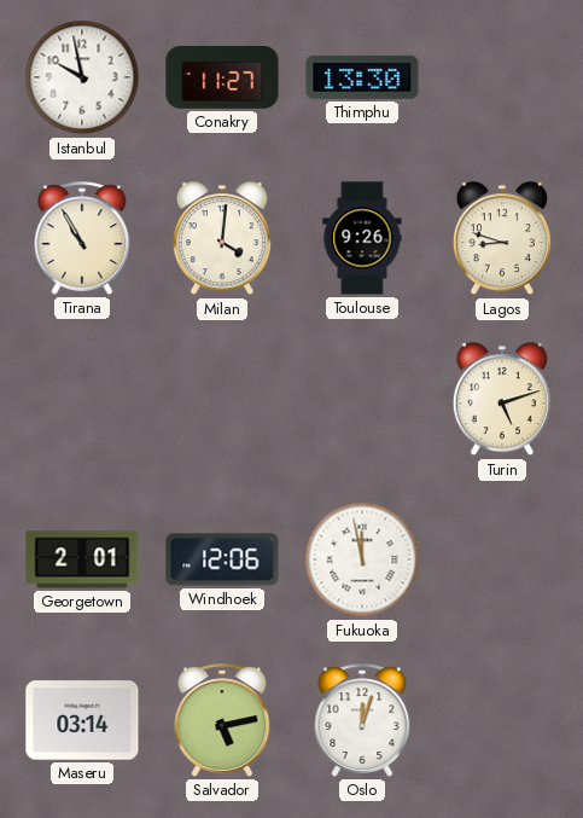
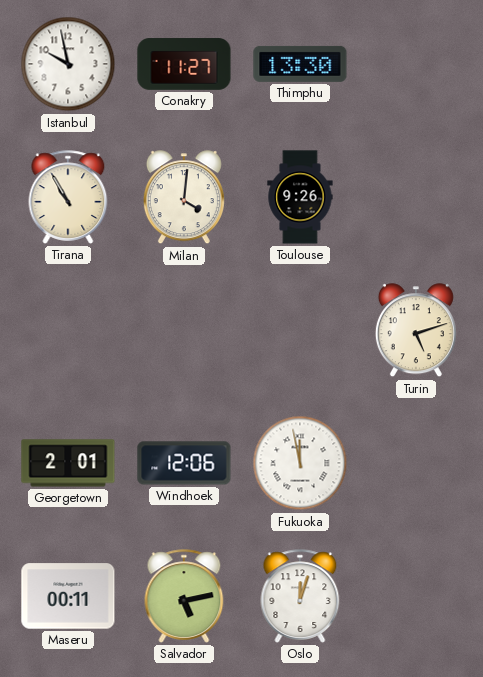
Lagos: 8:48 -> none (502, 239)
Maseru: 03:14 -> 00:11 (68, 596)
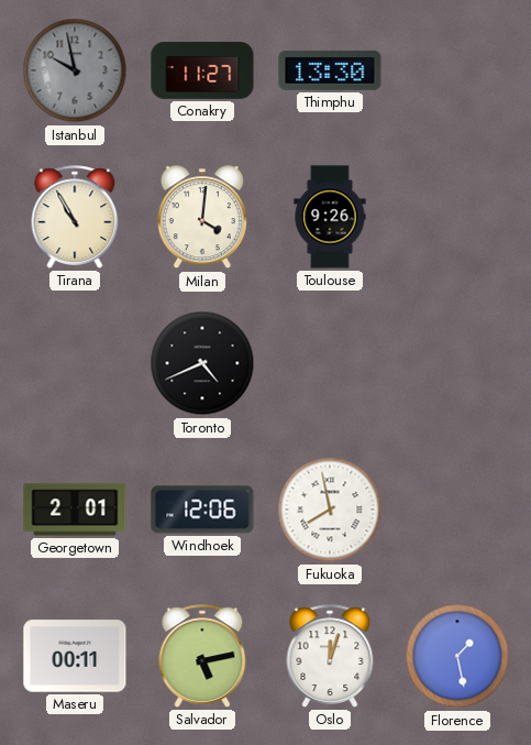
Istanbul dial: white -> grey (75, 70)
Toronto: none -> 4:41 (202, 363)
Turin: 5:12 -> none (416, 331)
Fukuoka: 11:58 -> 7:58 (330, 510)
Florence: none -> 1:28 (457, 656)
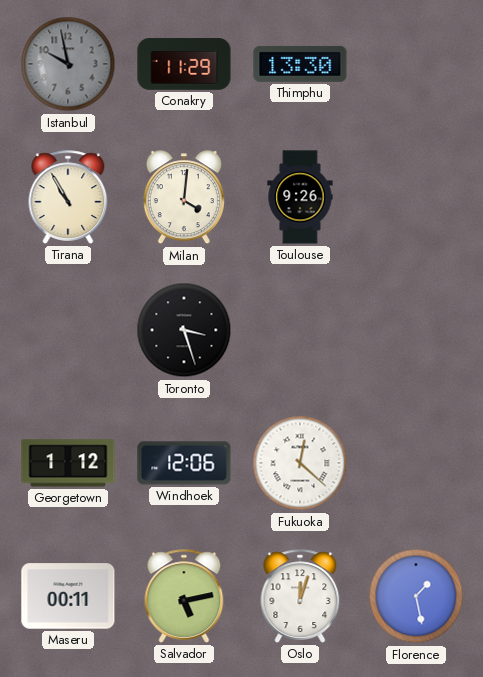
Conakry: 11:27 -> 11:29 (184, 64)
Toronto: 4:41 -> 3:27 (184, 330)
Georgetown: 2:01 -> 1:12 (68, 463)
Fukuoka: 7:58 -> 12:22 (300, 463)
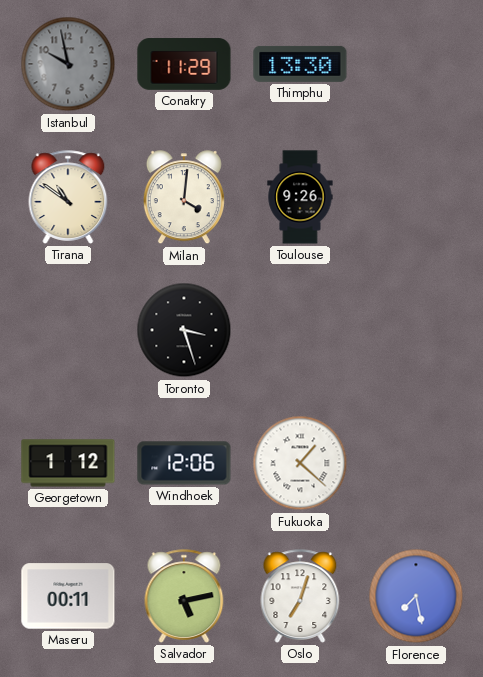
Tirana: 10:55 -> 10:51 (68, 197)
Fukuoka: 12:22 -> 1:22 (300, 463)
Oslo: 12:03 -> 7:03 (300, 596)
Florence: 1:28 -> 7:28 (416, 596)
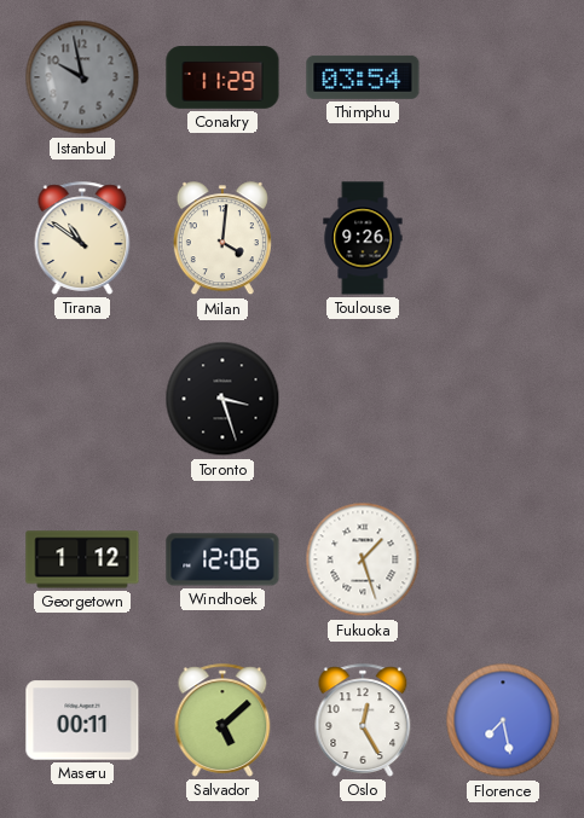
Thimphu: 13:30 -> 03:54 (363, 77)
Fukuoka: 1:22 -> 1:27 (363, 559)
Salvador: 5:13 -> 5:08 (222, 720)
Oslo: 7:03 -> 12:25 (363, 720)
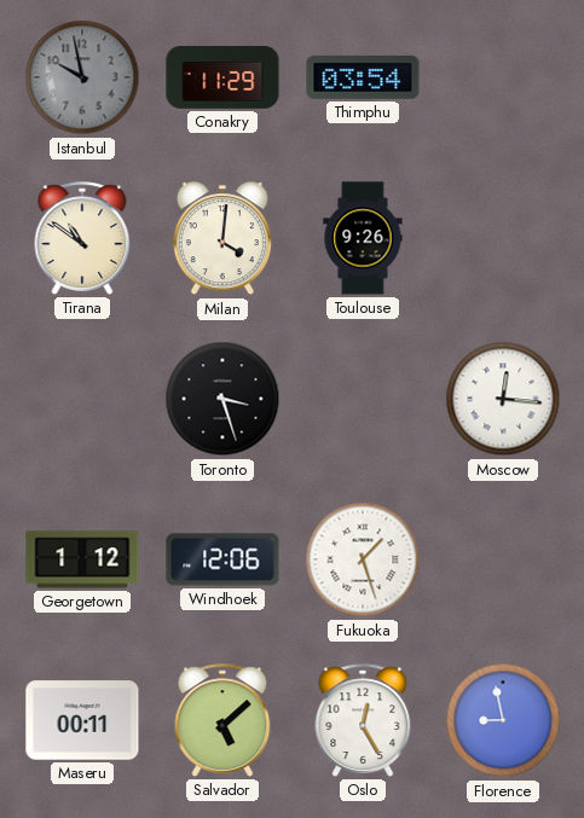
Moscow: none -> 12:16 (503, 399)
Florence: 7:28 -> 8:58 (503, 720)
